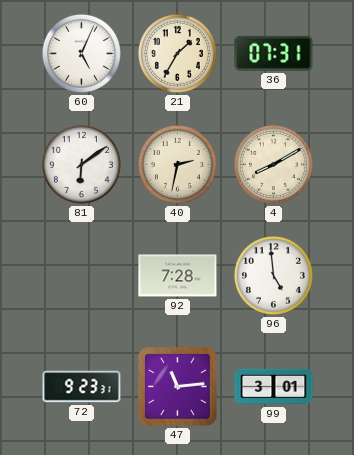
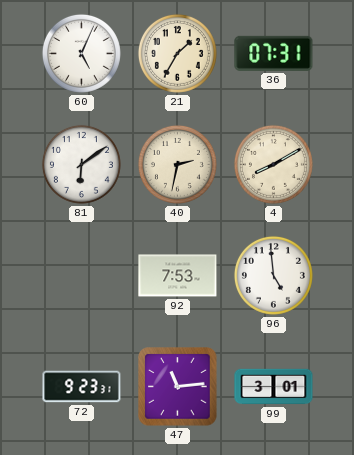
92: 7:28 -> 7:53 (178, 276)
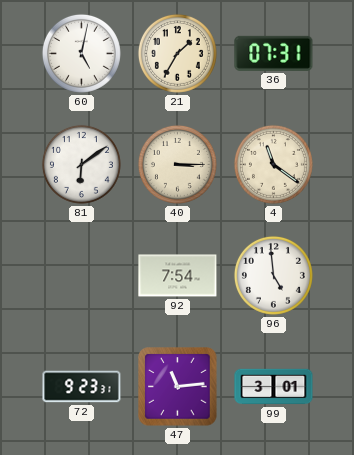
60: 5:04 -> 5:02 (81, 53)
40: 2:32 -> 3:15 (177, 164)
4: 8:10 -> 11:21 (273, 164)
92: 7:53 -> 7:54 (178, 276)
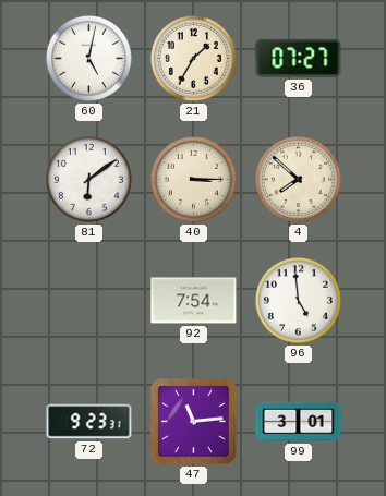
36: 07:31 -> 07:27 (299, 58)
4: 11:21 -> 7:52 (298, 179)
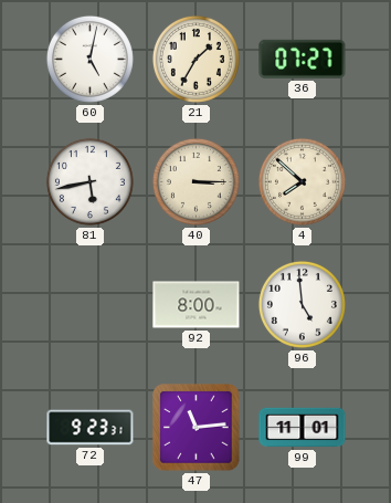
81: 6:09 -> 5:43 (89, 181)
92: 7:54 -> 8:00 (197, 305)
99: 3:01 -> 11:01 (303, 428)
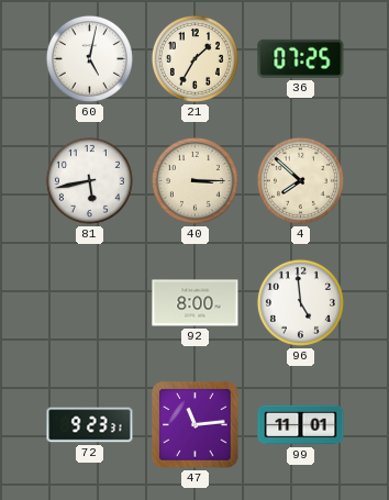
36: 07:27 -> 07:25 (301, 58)
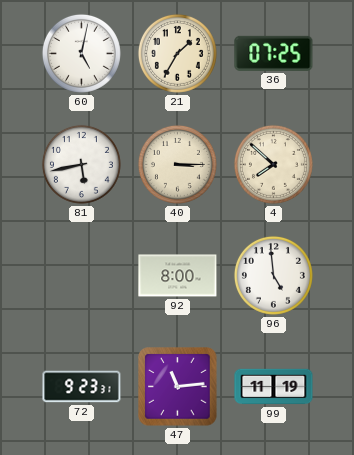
99: 11:01 -> 11:19 (274, 387)
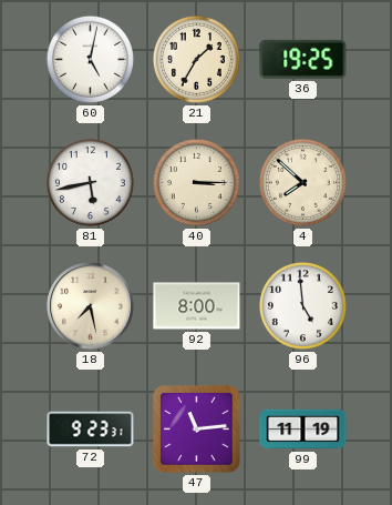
36: 07:25 -> 19:25 (303, 59)
18: none -> 7:28 (91, 306)
